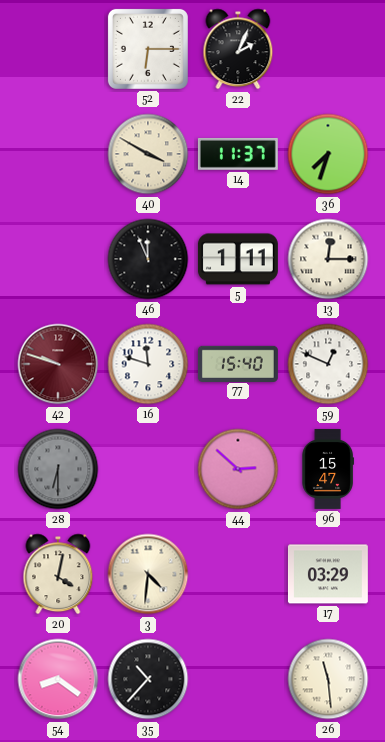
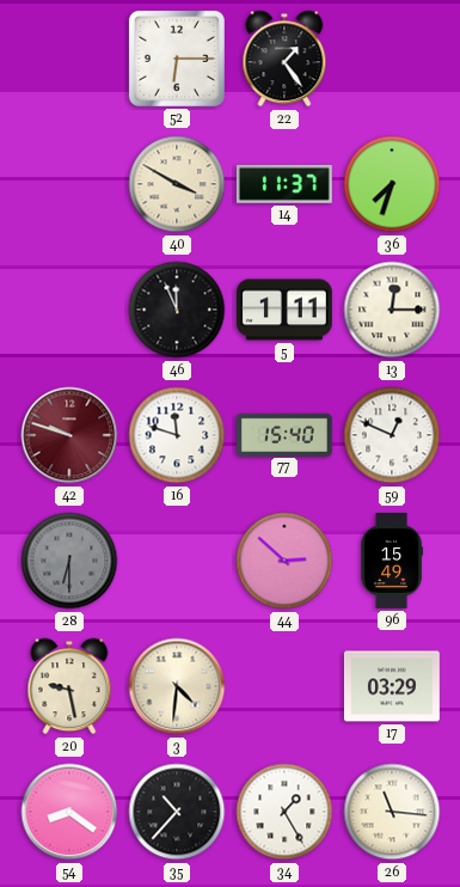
22: 2:04 -> 1:24 (284, 59)
96: 15:47 -> 15:49 (392, 561)
20: 4:02 -> 9:28 (69, 686)
34: none -> 1:25 (284, 812)
26: 11:29 -> 11:16 (392, 812)
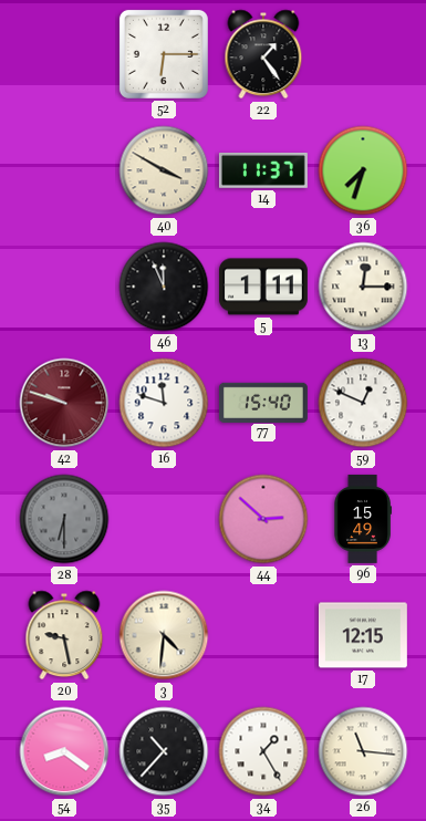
17: 03:29 -> 12:15 (363, 635)
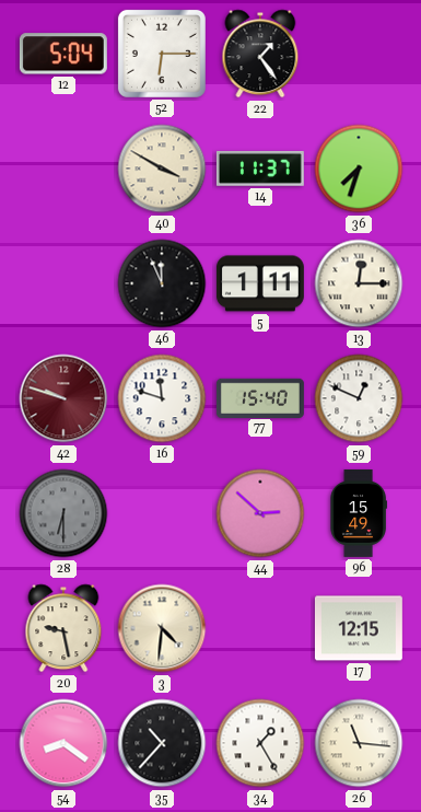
12: none -> 5:04 (63, 54)
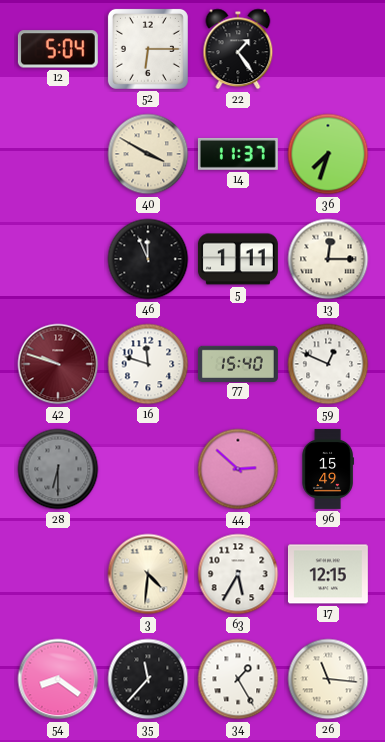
20: 9:28 -> none (63, 628)
63: none -> 5:35 (238, 574)
35: 10:37 -> 11:37 (148, 679)
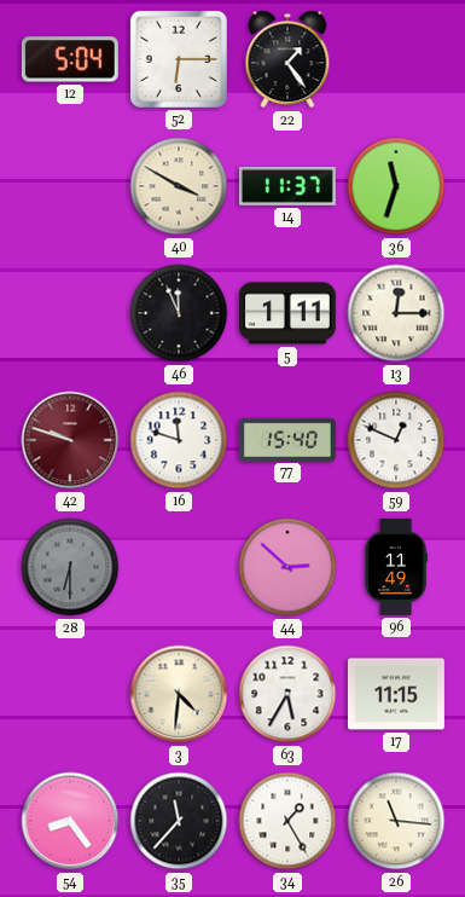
36: 7:33 -> 11:33 (396, 186)
96: 15:49 -> 11:49 (396, 567)
17: 12:15 -> 11:15 (396, 694)
54: 8:21 -> 8:24 (70, 821)
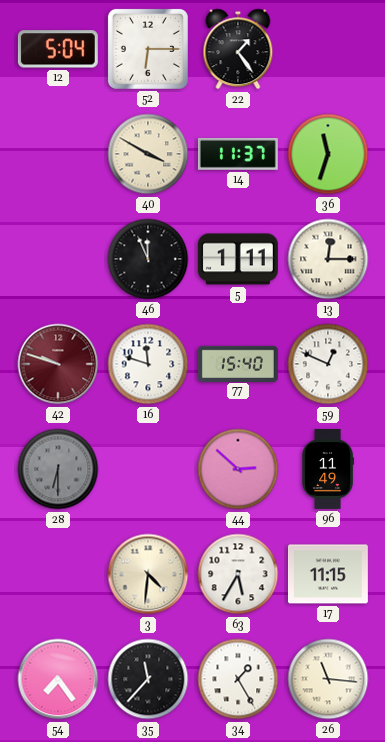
54: 8:24 -> 7:24 (58, 679)
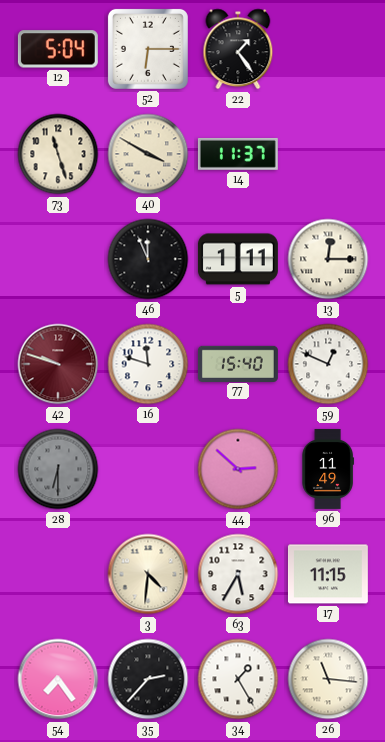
73: none -> 11:27 (58, 154)
36: 11:33 -> none (328, 154)
35: 11:37 -> 2:37 (148, 679)
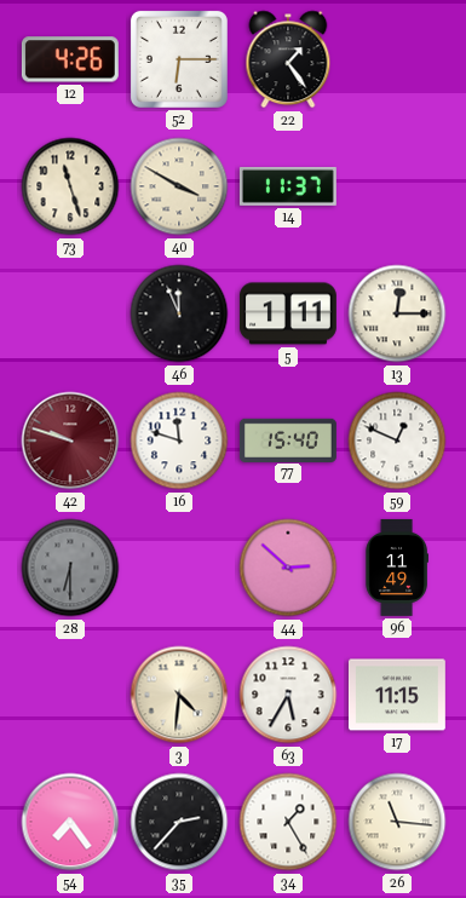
12: 5:04 -> 4:26 (70, 59)
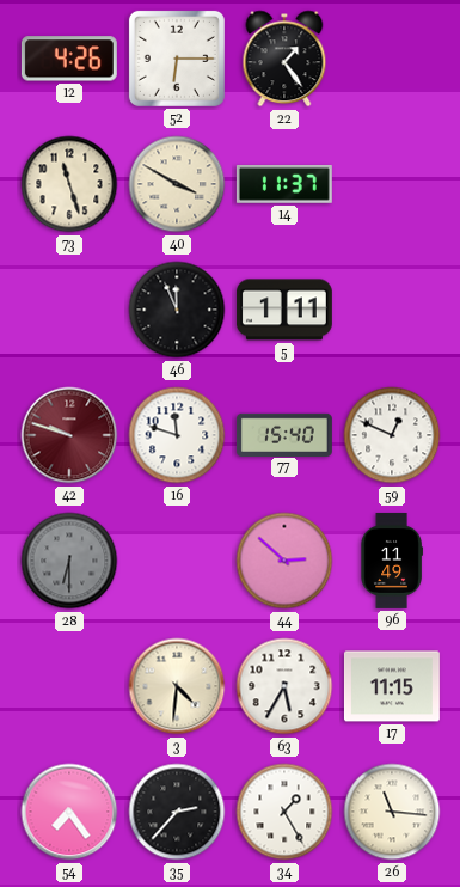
13: 12:15 -> none (397, 313)
